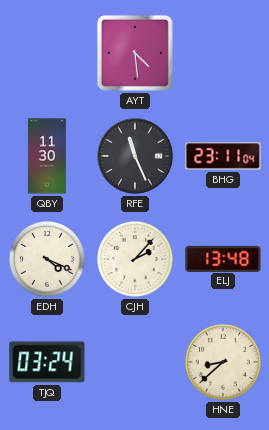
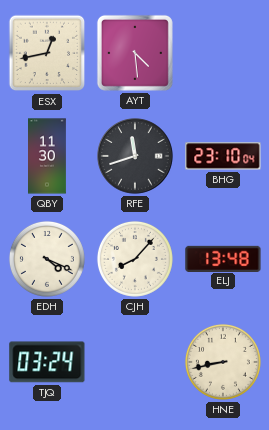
ESX: none -> 12:43 (47, 53)
RFE: 11:26 -> 11:42 (135, 156)
BHG: 23:11 -> 23:10 (223, 156)
CJH: 2:07 -> 8:07 (135, 259)
HNE: 8:38 -> 8:43 (223, 362)
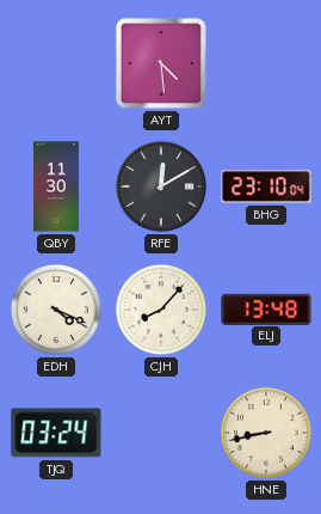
ESX: 12:43 -> none (47, 53)
RFE: 11:42 -> 12:10 (161, 186)
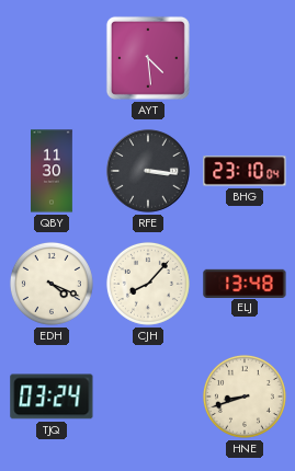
RFE: 12:10 -> 3:16 (148, 171)
HNE: 8:43 -> 8:42 (245, 397)
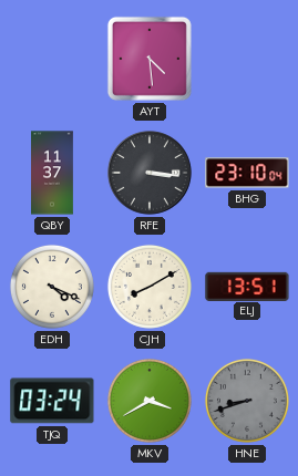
QBY: 11:30 -> 11:37 (53, 173)
CJH: 8:07 -> 8:10 (150, 287)
ELJ: 13:48 -> 13:51 (247, 286)
MKV: none -> 3:40 (150, 401)
HNE dial: cream -> grey (247, 401)
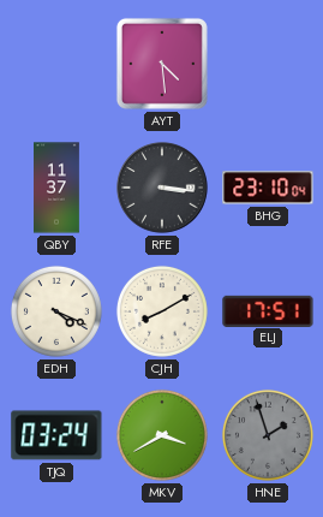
ELJ: 13:51 -> 17:51 (268, 310)
HNE: 8:42 -> 1:57 (268, 435)
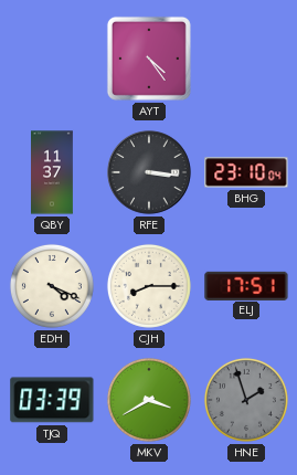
AYT: 4:29 -> 4:24 (149, 59)
CJH: 8:10 -> 8:15 (149, 286)
TJQ: 03:24 -> 03:39 (52, 400)
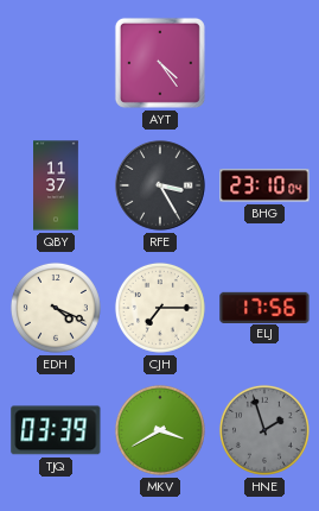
RFE: 3:16 -> 3:25 (160, 185)
CJH: 8:15 -> 7:15 (160, 308)
ELJ: 17:51 -> 17:56 (264, 307)
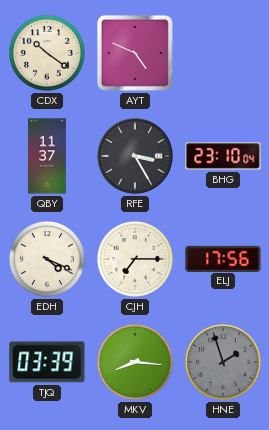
CDX: none -> 10:21 (47, 53)
AYT: 4:24 -> 4:49 (135, 53)
MKV: 3:40 -> 8:16 (135, 362)
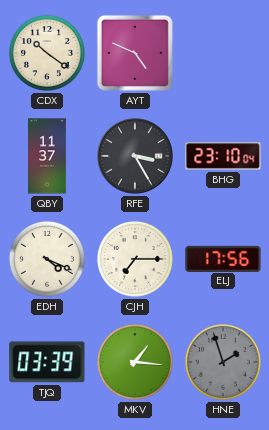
MKV: 8:16 -> 1:16 (135, 362)
